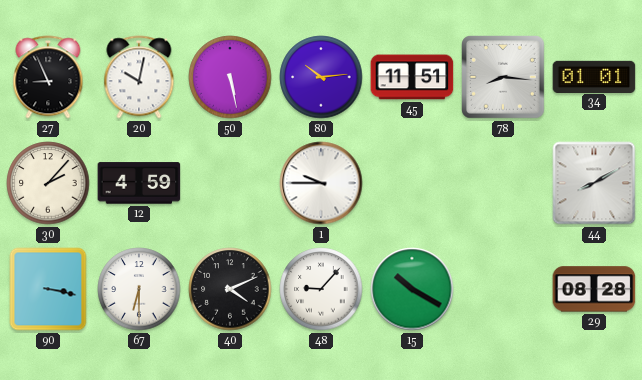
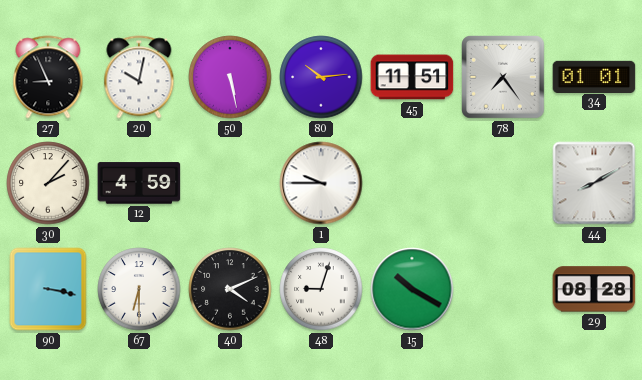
78: 8:16 -> 7:24 (504, 78)
48: 9:07 -> 9:03 (321, 289)
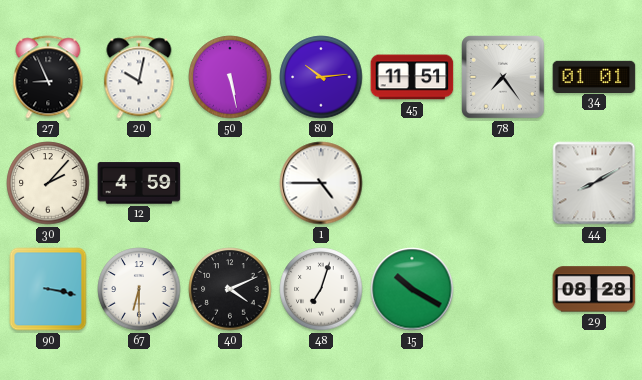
1: 9:45 -> 4:45 (321, 183)
48: 9:03 -> 7:03 (321, 289)
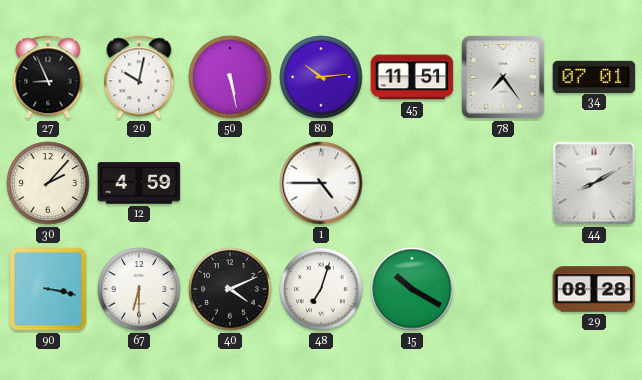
34: 01:01 -> 07:01 (594, 76)
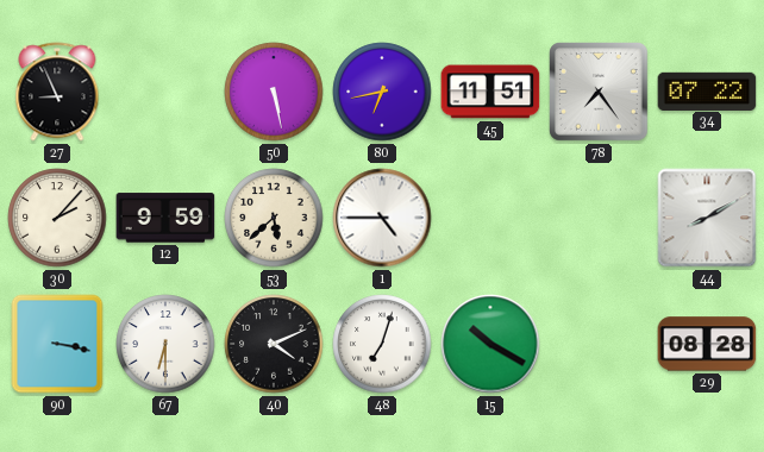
20: 10:02 -> none (139, 77)
80: 10:14 -> 6:43 (382, 92)
34: 07:01 -> 07:22 (707, 90)
12: 4:59 -> 9:59 (165, 218)
53: none -> 5:38 (274, 218)
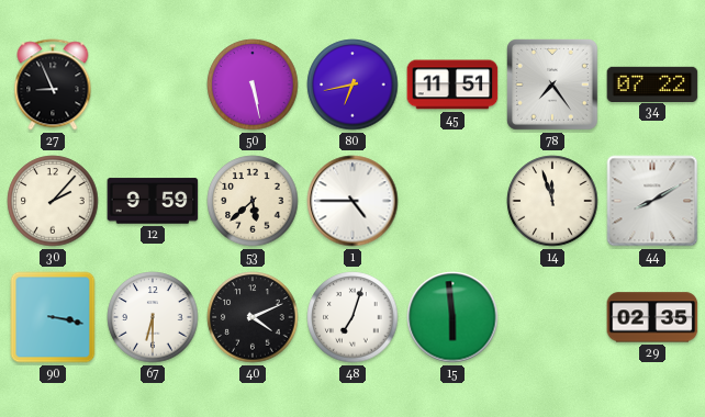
14: none -> 11:57 (552, 201)
15: 10:20 -> 5:59 (452, 317)
29: 08:28 -> 02:35 (652, 317)
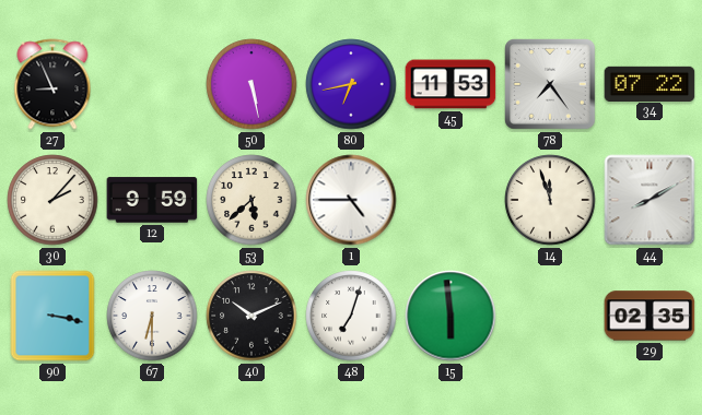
45: 11:51 -> 11:53 (451, 84)
40: 4:11 -> 10:11 (251, 316)
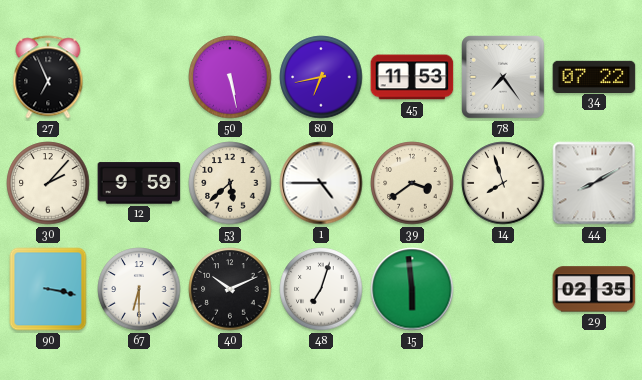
27: 8:56 -> 6:56 (48, 77)
39: none -> 3:39 (412, 183)
14: 11:57 -> 7:57 (503, 183)
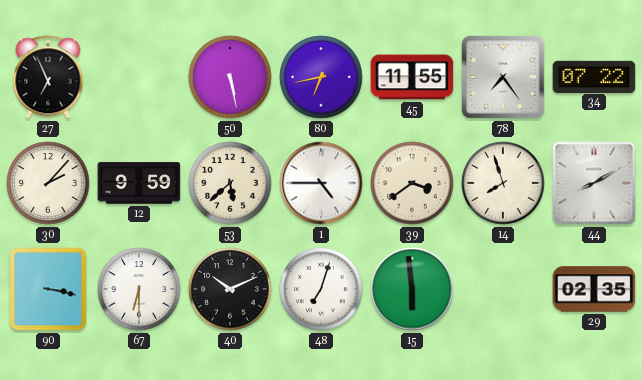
45: 11:53 -> 11:55 (412, 77)
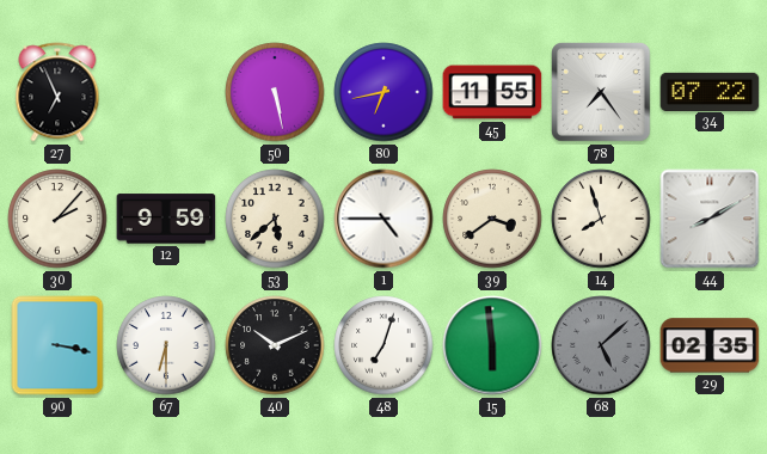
68: none -> 5:08 (601, 345)
